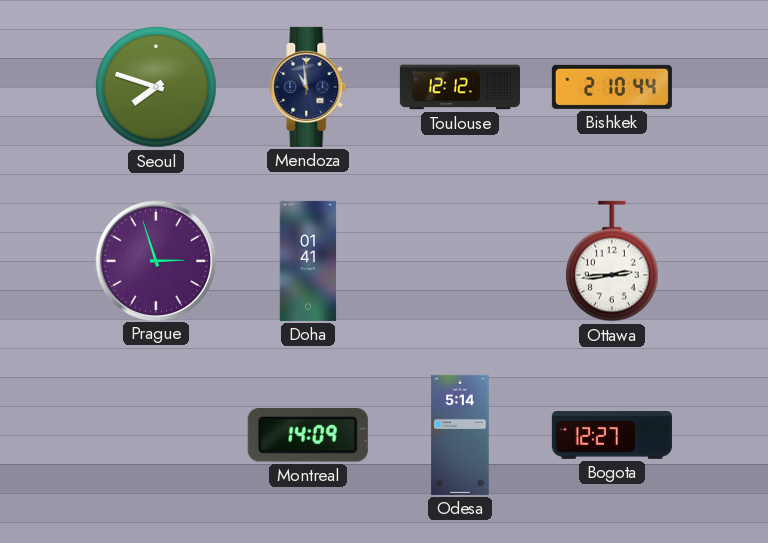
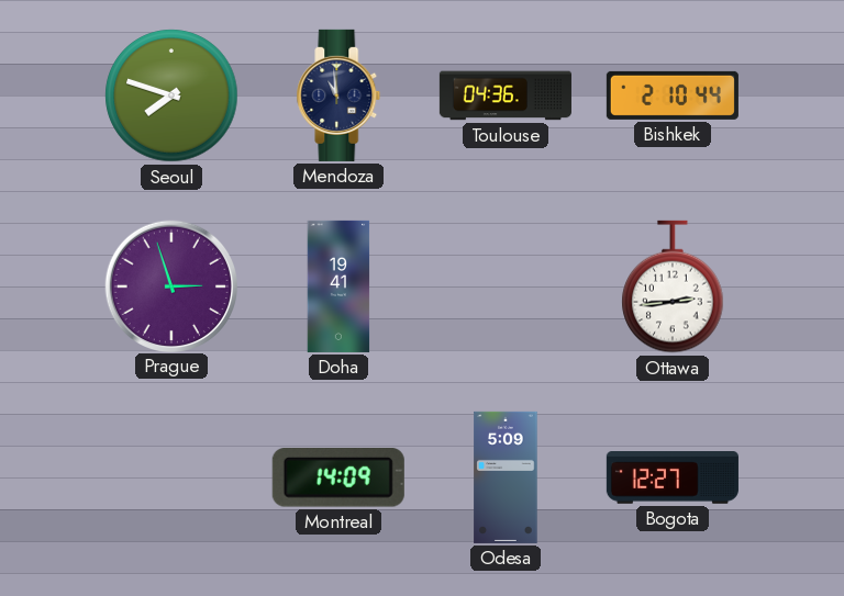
Toulouse: 12:12 -> 04:36 (506, 95)
Doha: 01:41 -> 19:41 (338, 286)
Odesa: 5:14 -> 5:09 (506, 477)
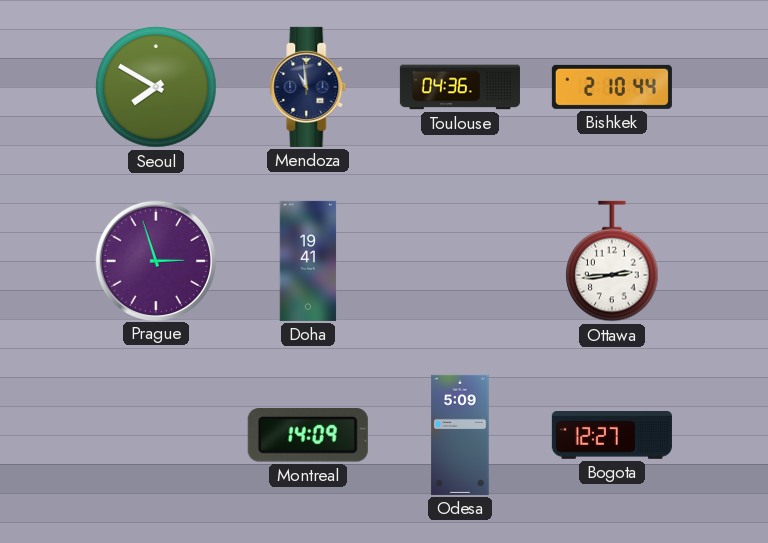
Seoul: 7:48 -> 7:50 (156, 87)
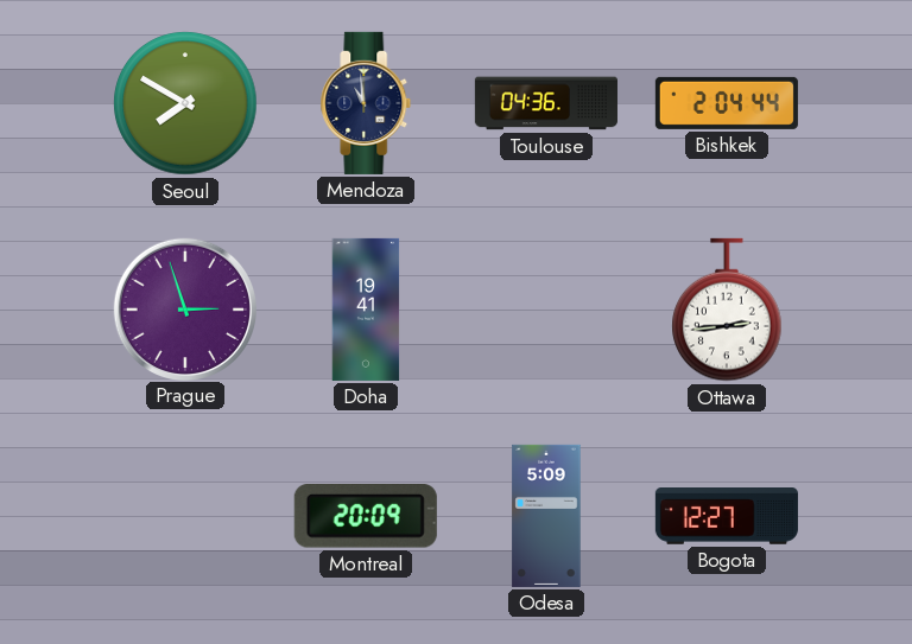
Bishkek: 2:10 -> 2:04 (727, 103)
Montreal: 14:09 -> 20:09 (366, 517)
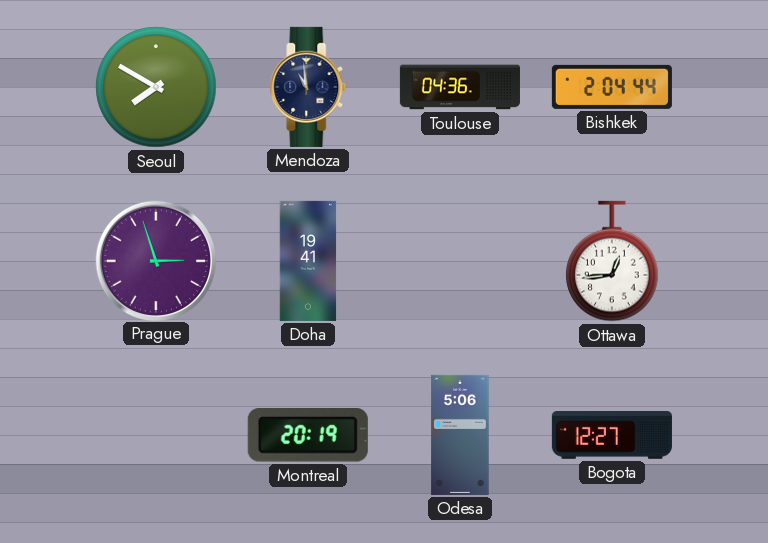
Ottawa: 2:44 -> 12:44 (612, 261)
Montreal: 20:09 -> 20:19 (308, 436)
Odesa: 5:09 -> 5:06 (460, 435)
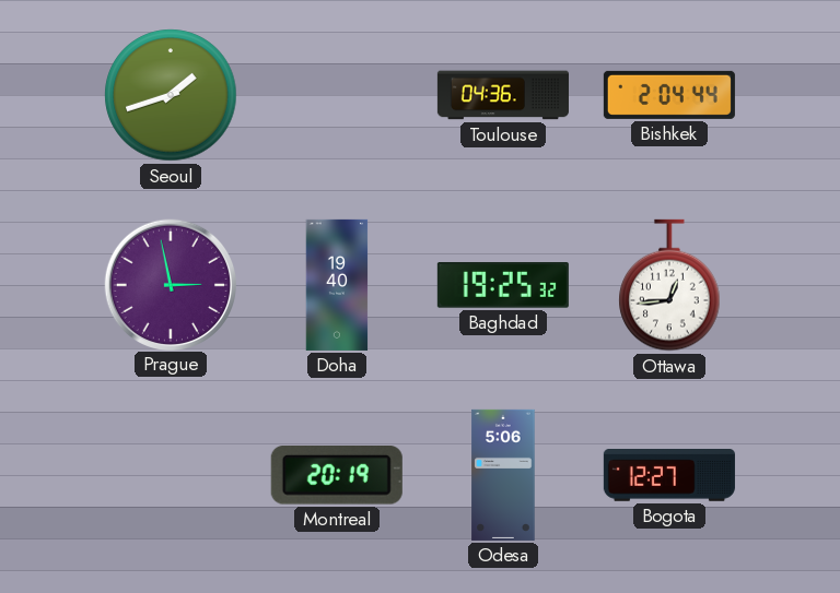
Seoul: 7:50 -> 1:42 (171, 95)
Mendoza: 10:59 -> none (308, 87)
Prague: 2:57 -> 2:58 (170, 284)
Doha: 19:41 -> 19:40 (337, 285)
Baghdad: none -> 19:25 (503, 286)
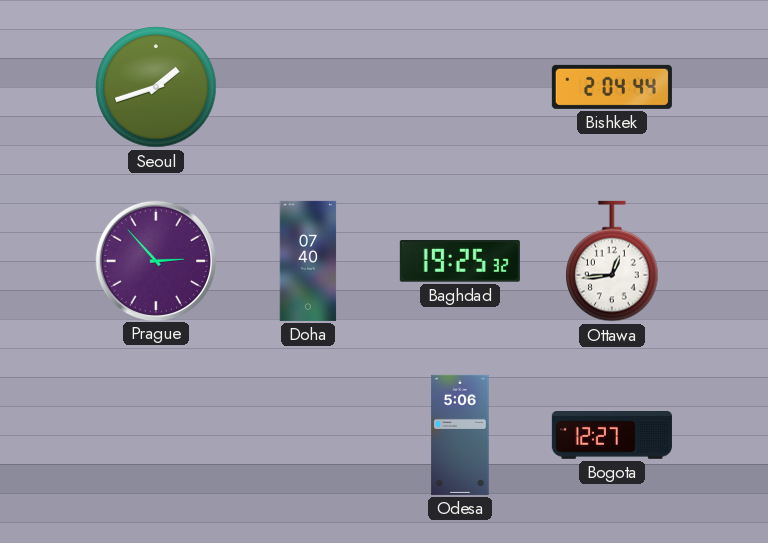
Toulouse: 04:36 -> none (503, 95)
Prague: 2:58 -> 2:53 (155, 260)
Doha: 19:40 -> 07:40 (308, 261)
Montreal: 20:19 -> none (337, 476)
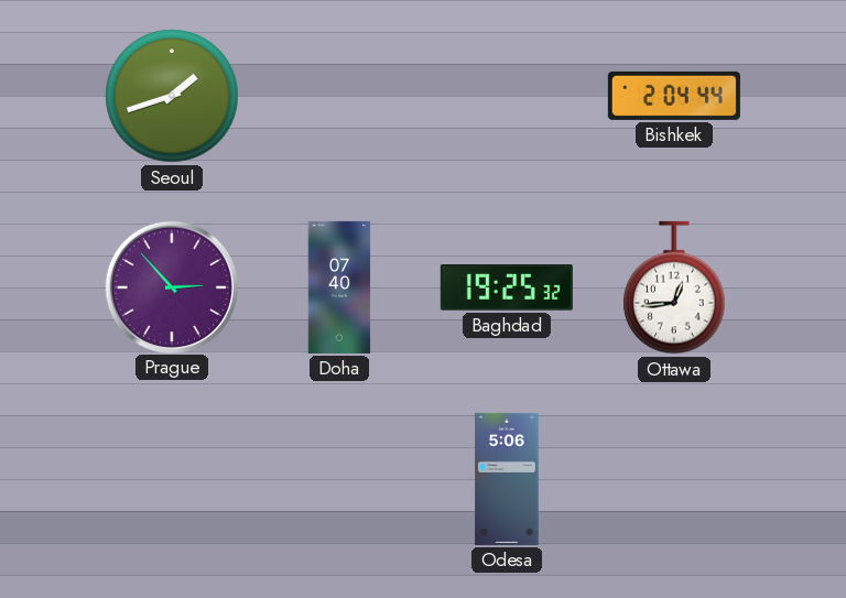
Bogota: 12:27 -> none (612, 436)
